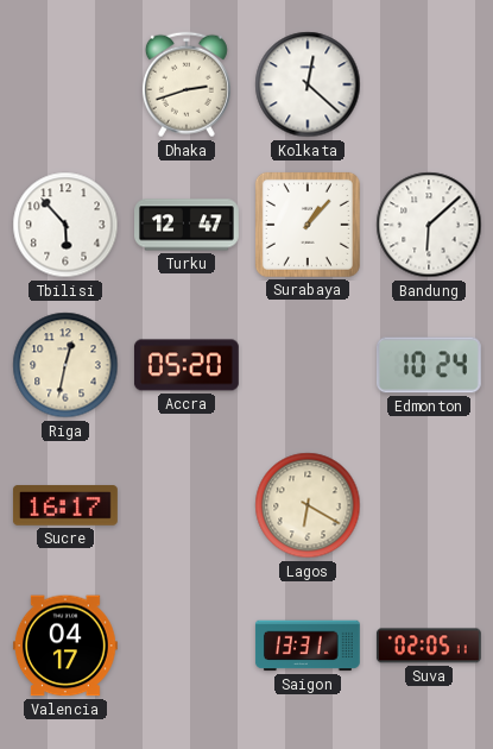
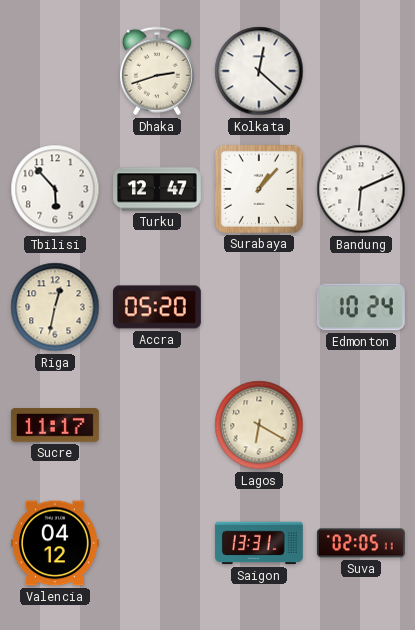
Bandung: 6:08 -> 6:11 (361, 189)
Sucre: 16:17 -> 11:17 (55, 425)
Valencia: 04:17 -> 04:12 (55, 543)
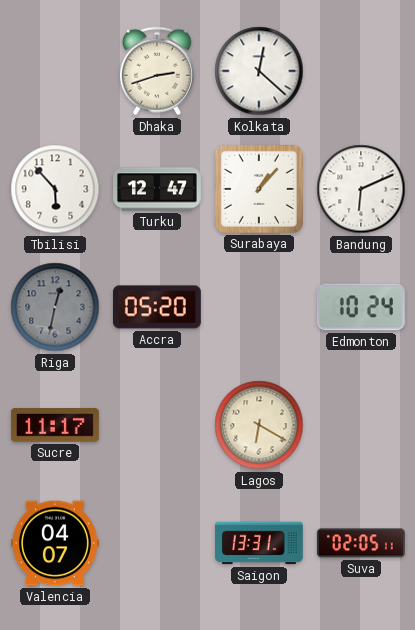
Riga dial: cream -> grey (55, 307)
Valencia: 04:12 -> 04:07 (55, 543)
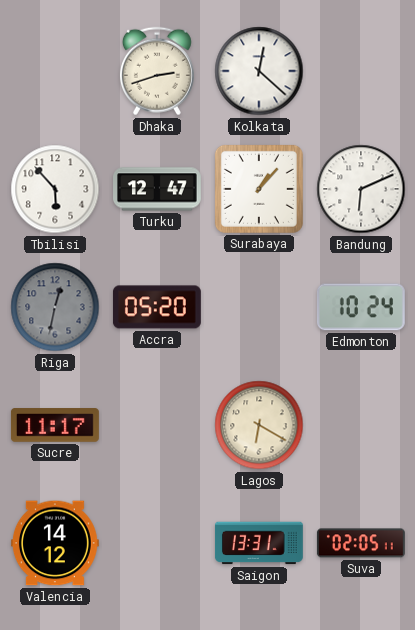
Valencia: 04:07 -> 14:12 (55, 543)
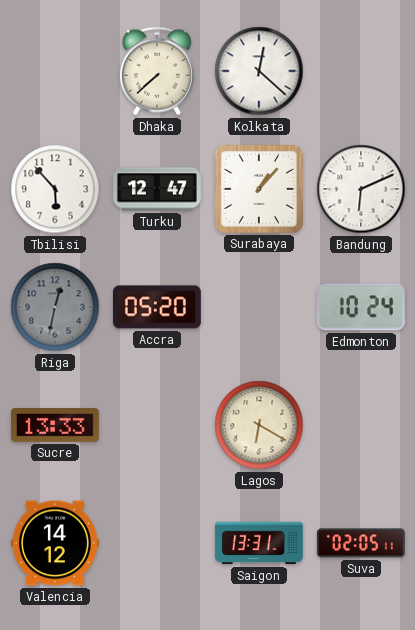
Dhaka: 2:42 -> 7:38 (157, 71)
Sucre: 11:17 -> 13:33 (55, 425)
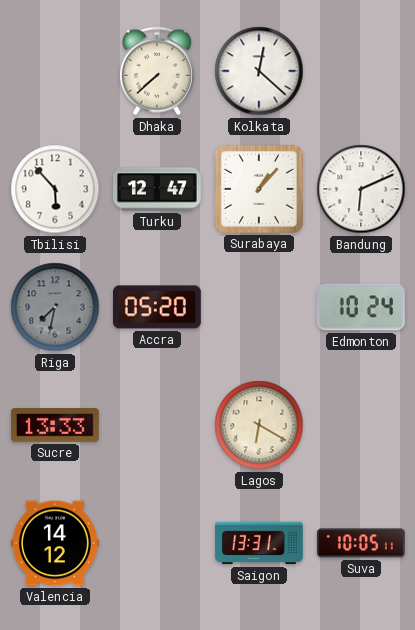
Riga: 12:32 -> 7:32 (55, 307)
Suva: 02:05 -> 10:05 (361, 543)
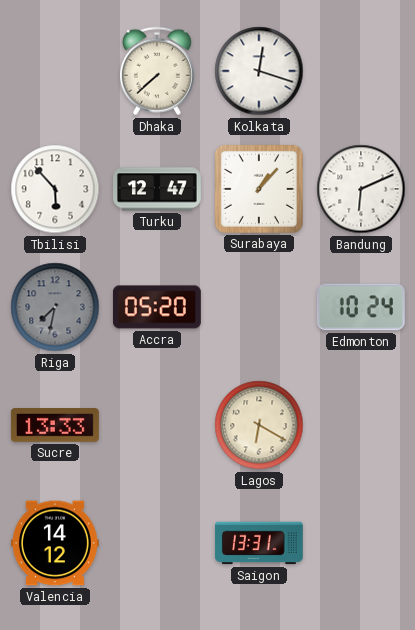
Kolkata: 12:22 -> 12:18 (259, 71)
Suva: 10:05 -> none (361, 543)
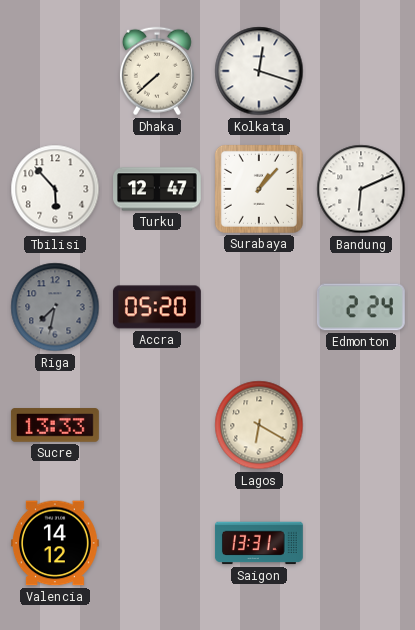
Edmonton: 10:24 -> 2:24 (361, 307)
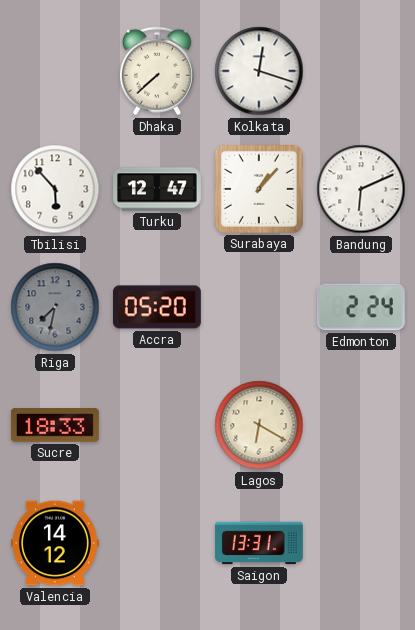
Sucre: 13:33 -> 18:33 (55, 425)
